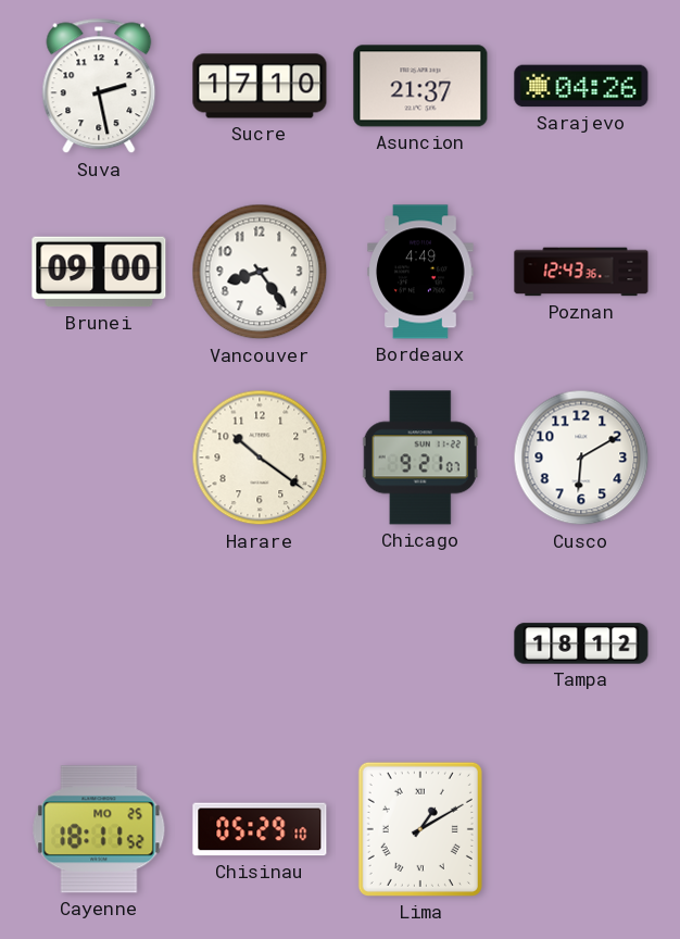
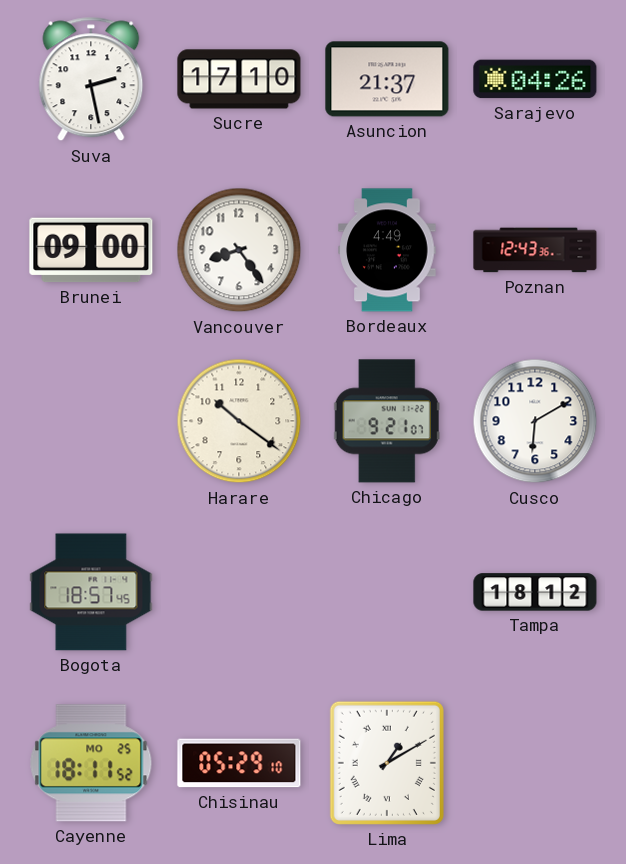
Bogota: none -> 18:57 (91, 592)
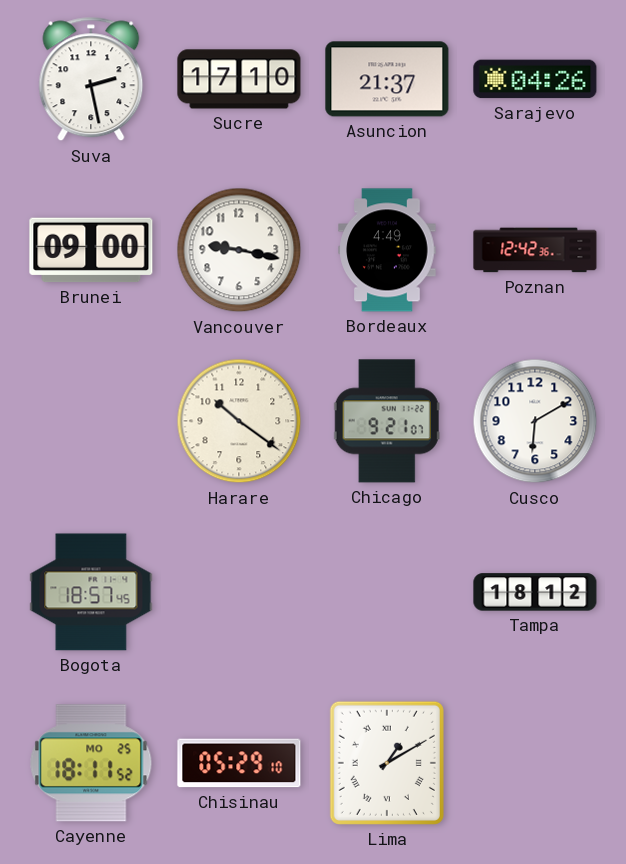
Vancouver: 8:24 -> 9:17 (239, 250)
Poznan: 12:43 -> 12:42 (535, 250)
